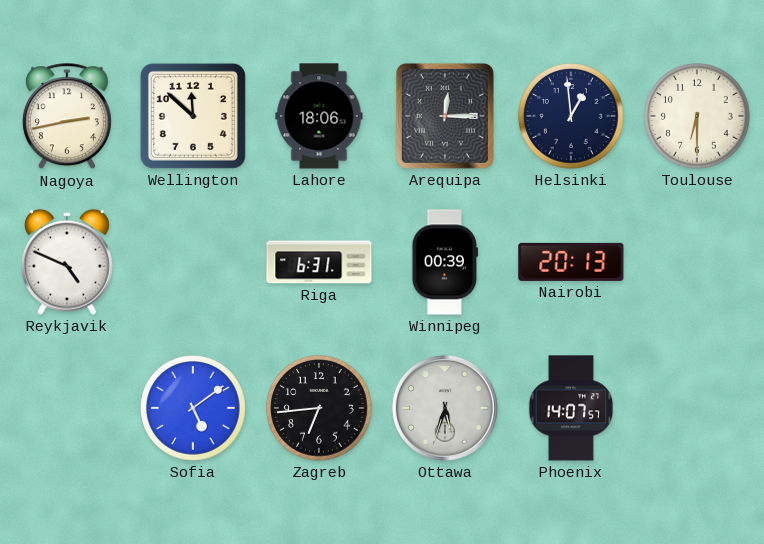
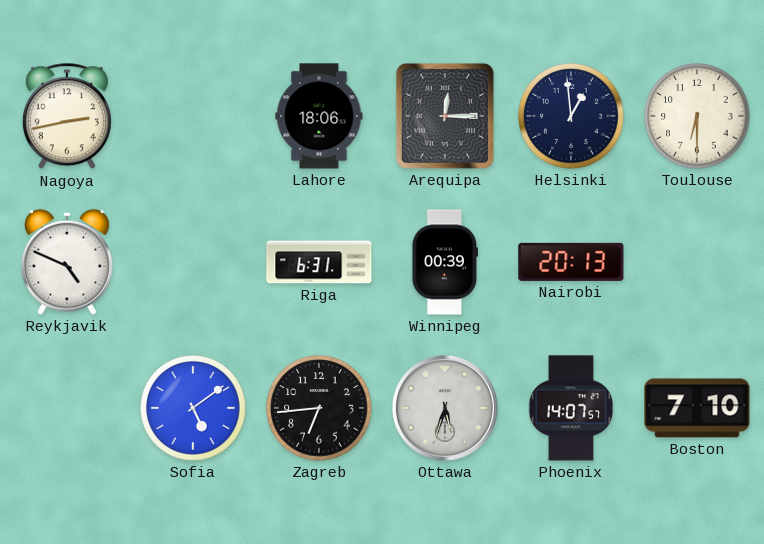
Wellington: 11:52 -> none (193, 116)
Boston: none -> 7:10 (697, 408)
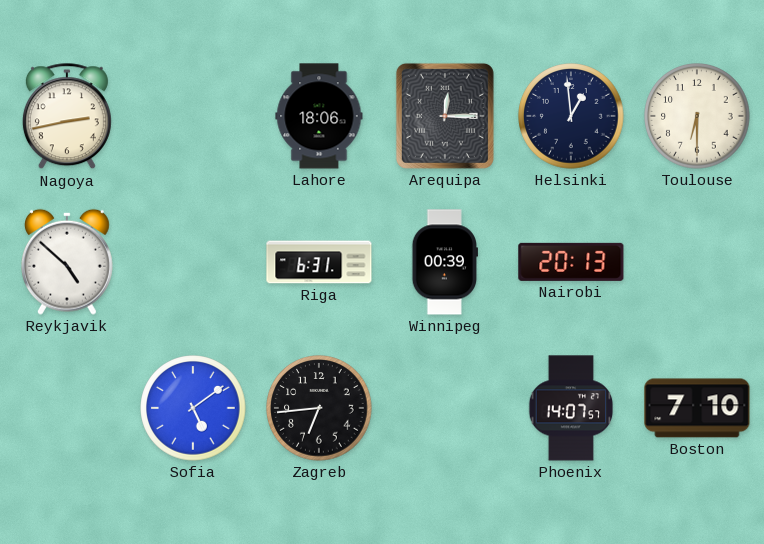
Reykjavik: 4:49 -> 4:52 (67, 262)
Ottawa: 5:33 -> none (445, 408)
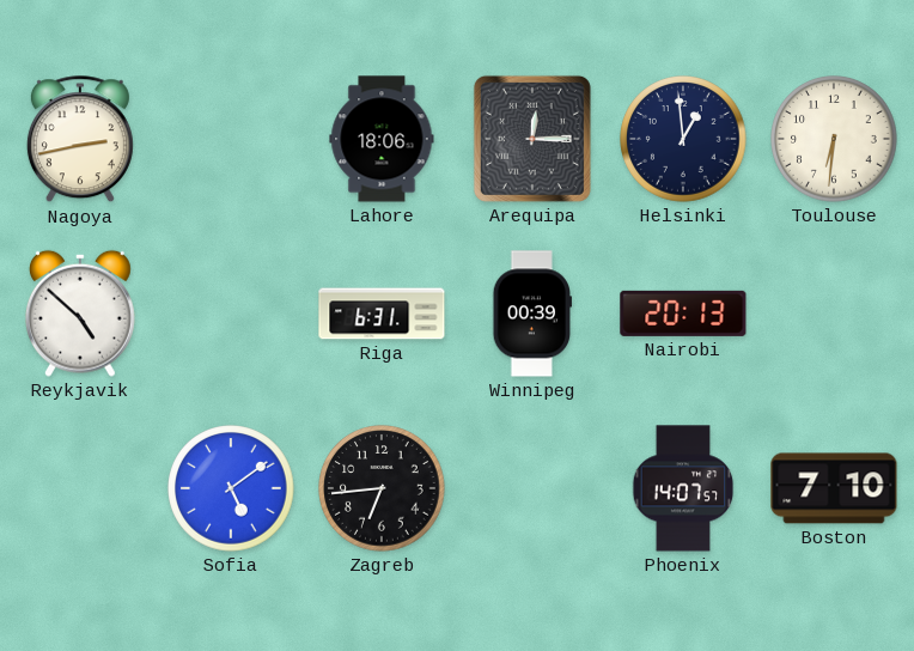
Toulouse: 6:30 -> 6:31 (834, 139)
